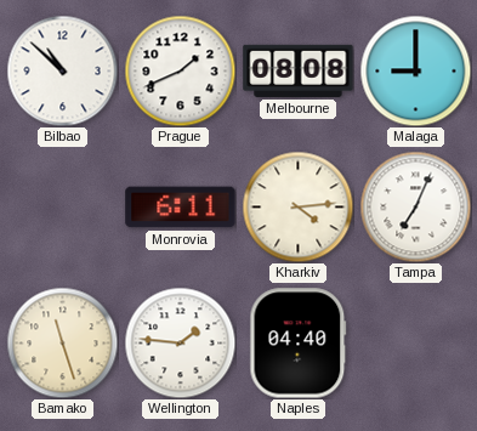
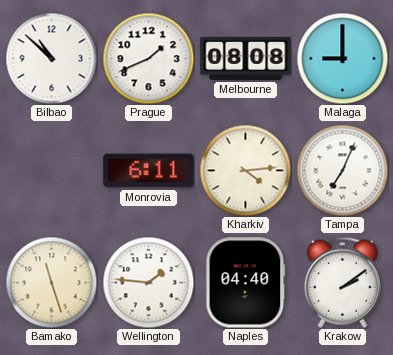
Krakow: none -> 2:09 (342, 282)
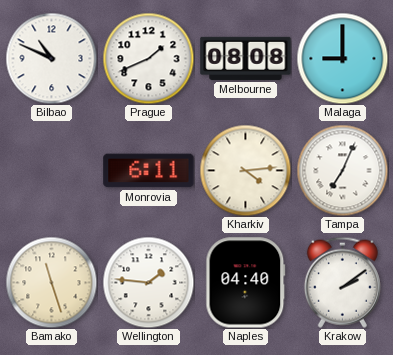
Bilbao: 10:52 -> 10:49 (51, 58)
